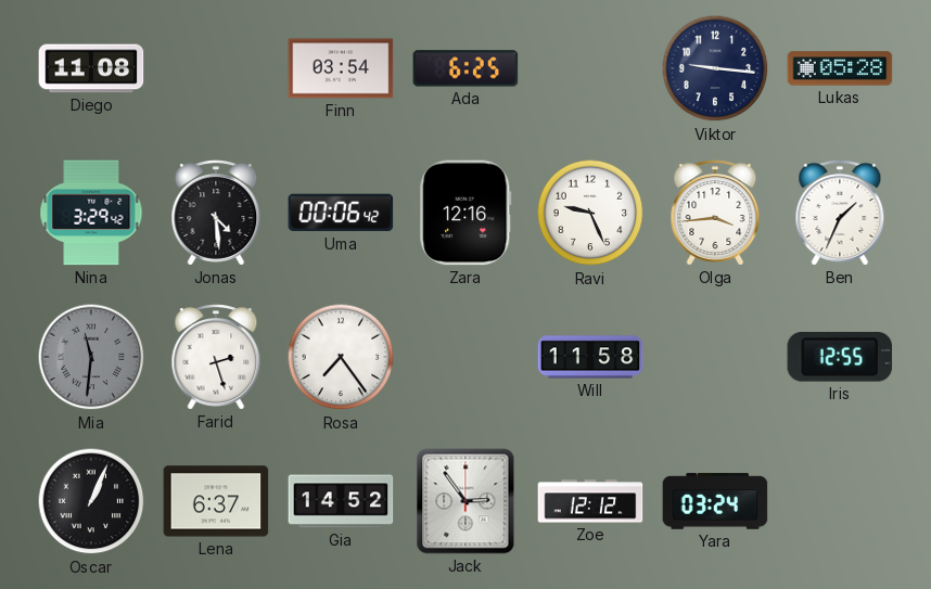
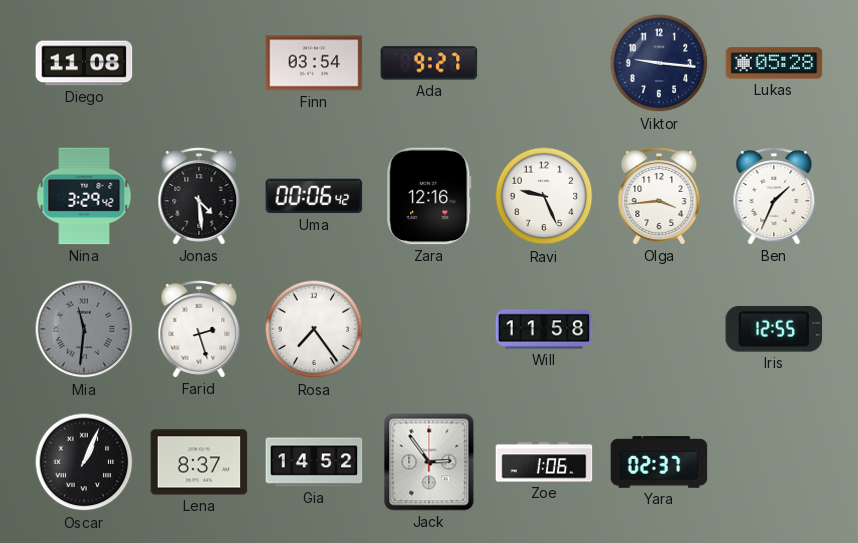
Ada: 6:25 -> 9:27 (429, 63)
Lena: 6:37 -> 8:37 (199, 462)
Zoe: 12:12 -> 1:06 (544, 462)
Yara: 03:24 -> 02:37 (659, 462)
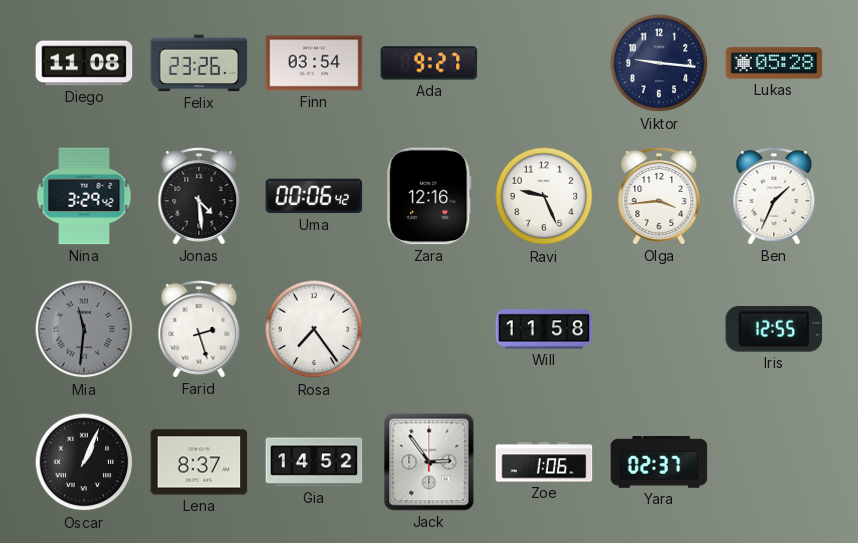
Felix: none -> 23:26 (199, 63)
